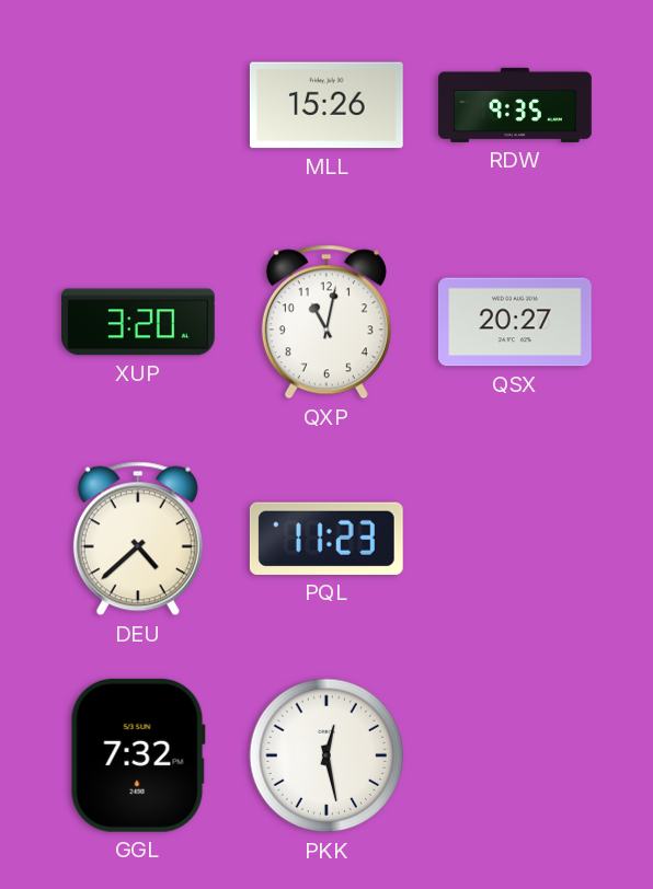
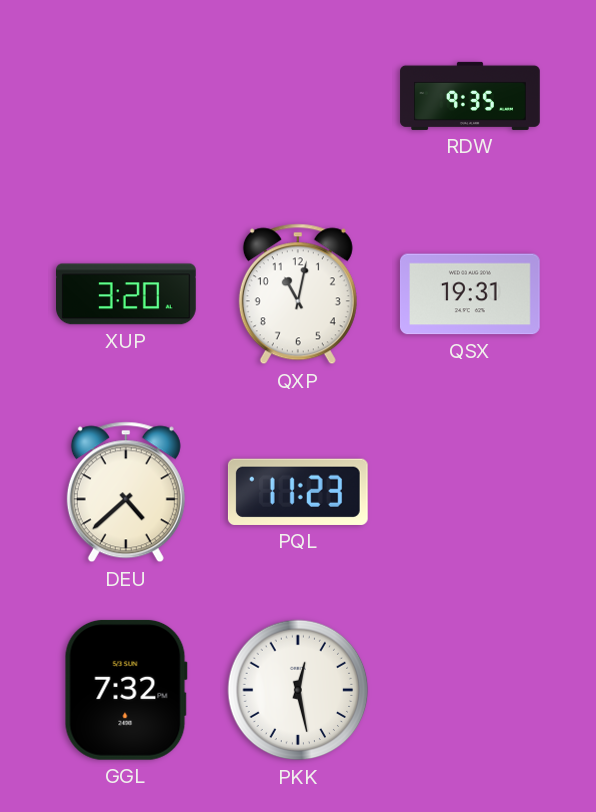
MLL: 15:26 -> none (326, 105)
QSX: 20:27 -> 19:31 (470, 294)
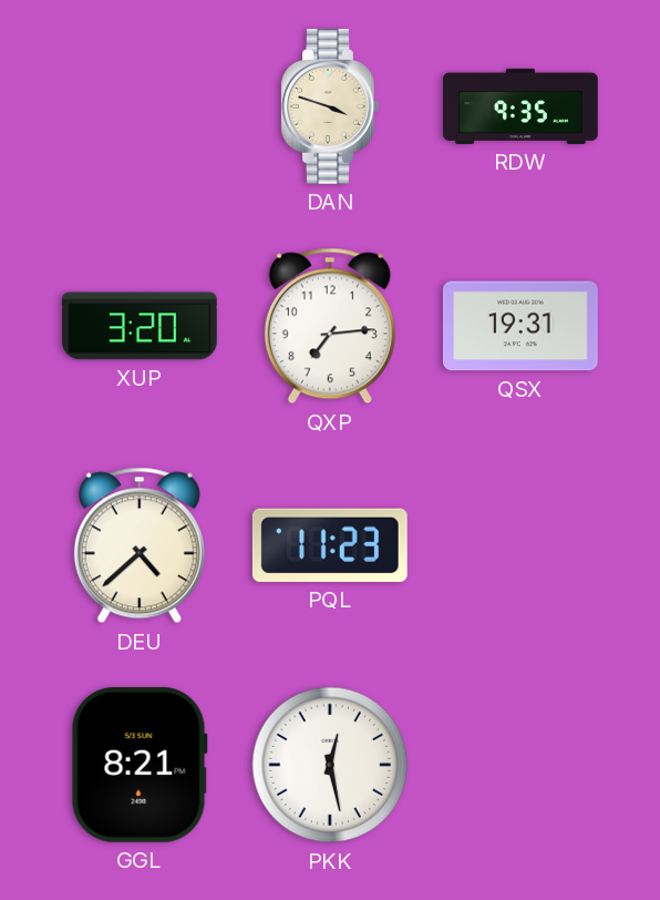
DAN: none -> 3:48 (330, 108)
QXP: 11:02 -> 7:14 (330, 326)
GGL: 7:32 -> 8:21 (140, 765)
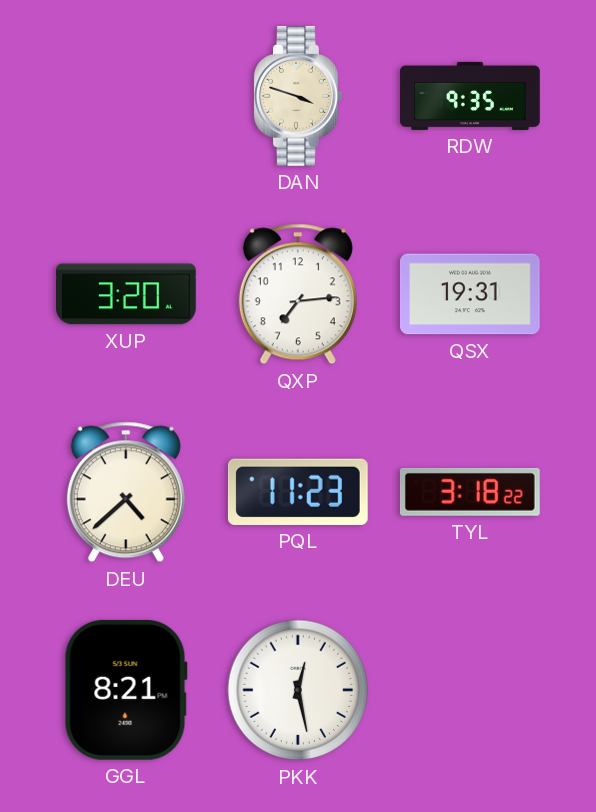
TYL: none -> 3:18 (470, 492)
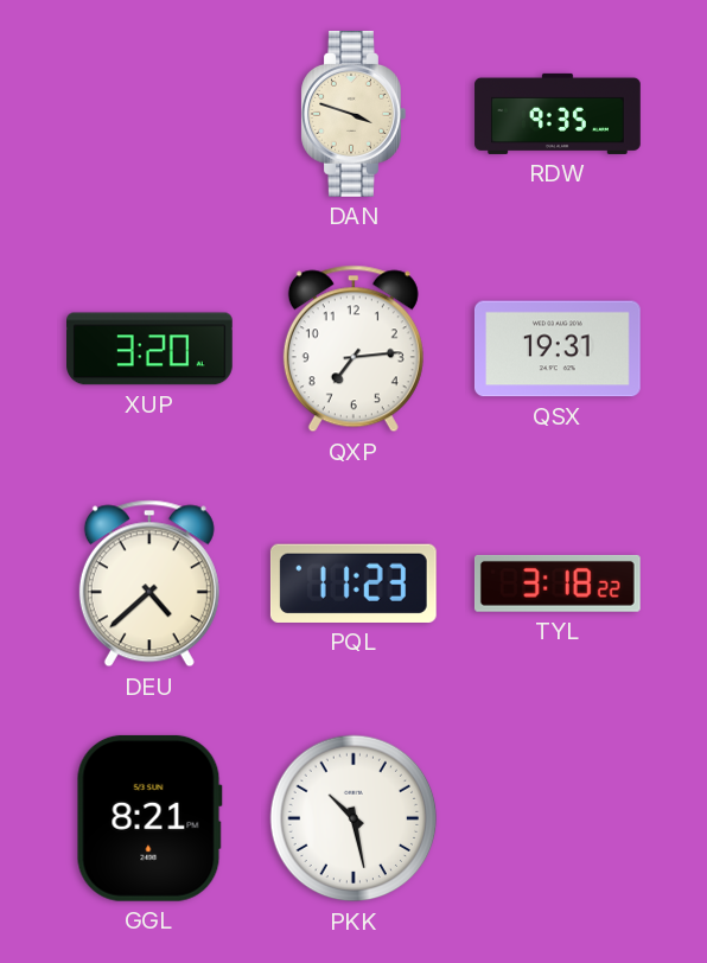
PKK: 12:28 -> 10:28 (353, 818)
